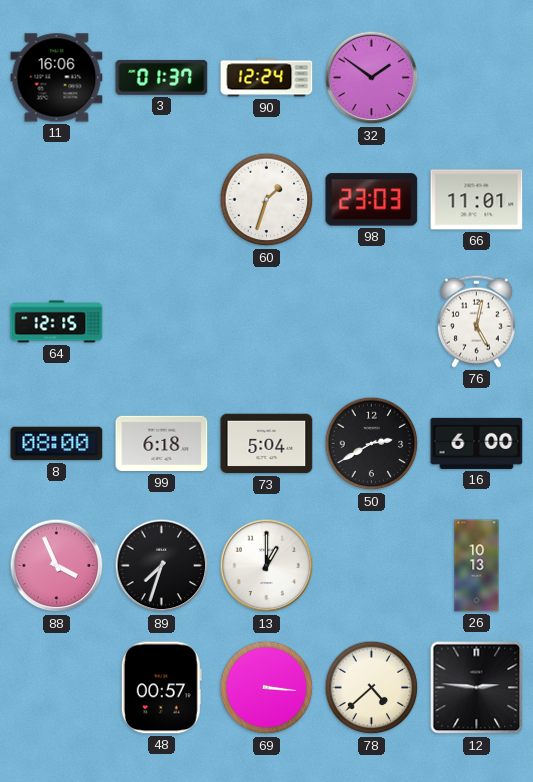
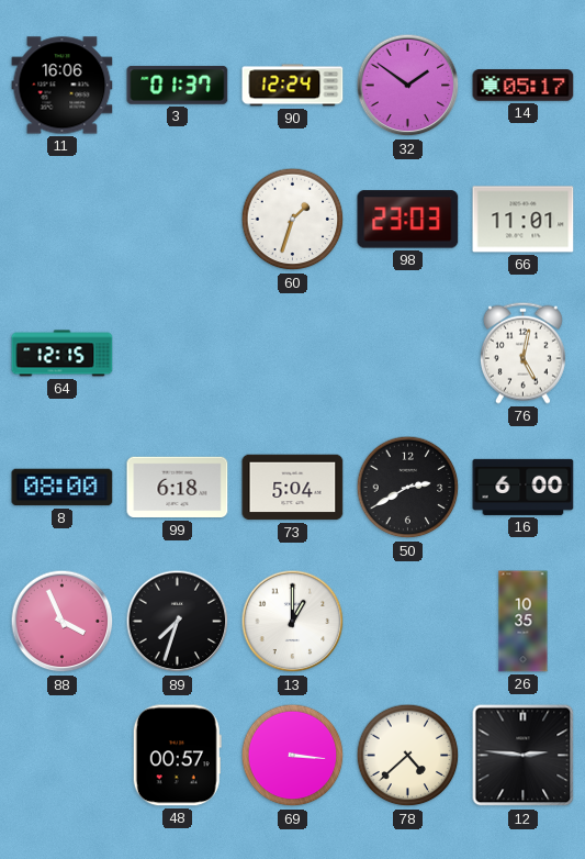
14: none -> 05:17 (524, 86)
26: 10:13 -> 10:35 (524, 622)
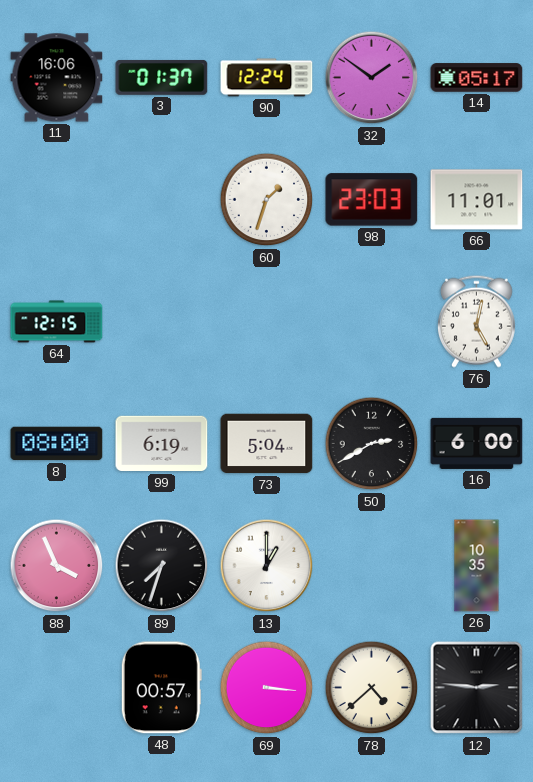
99: 6:18 -> 6:19 (162, 444)
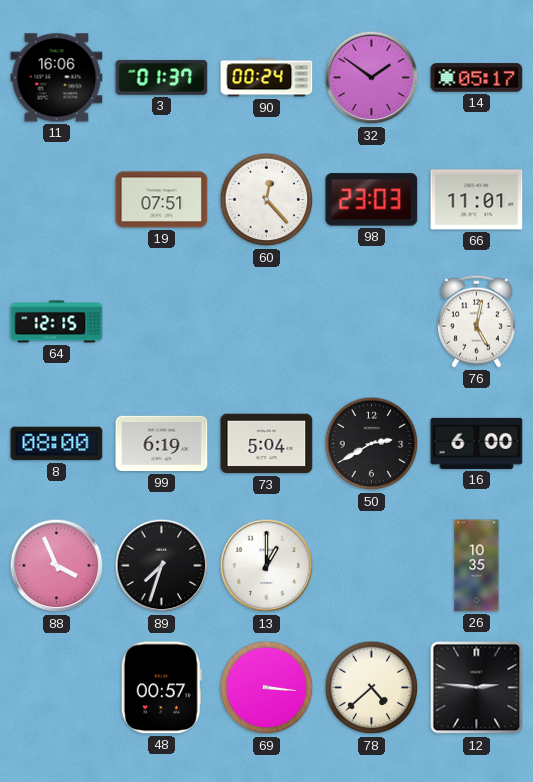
90: 12:24 -> 00:24 (267, 78)
19: none -> 07:51 (162, 200)
60: 1:33 -> 12:23 (267, 200)
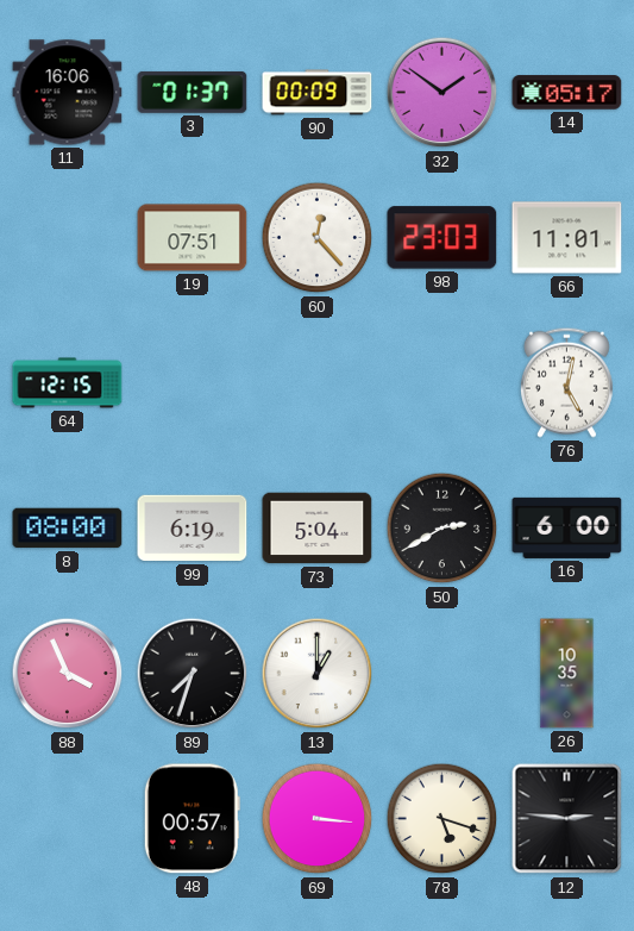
90: 00:24 -> 00:09 (318, 93)
78: 4:38 -> 5:18 (442, 819)
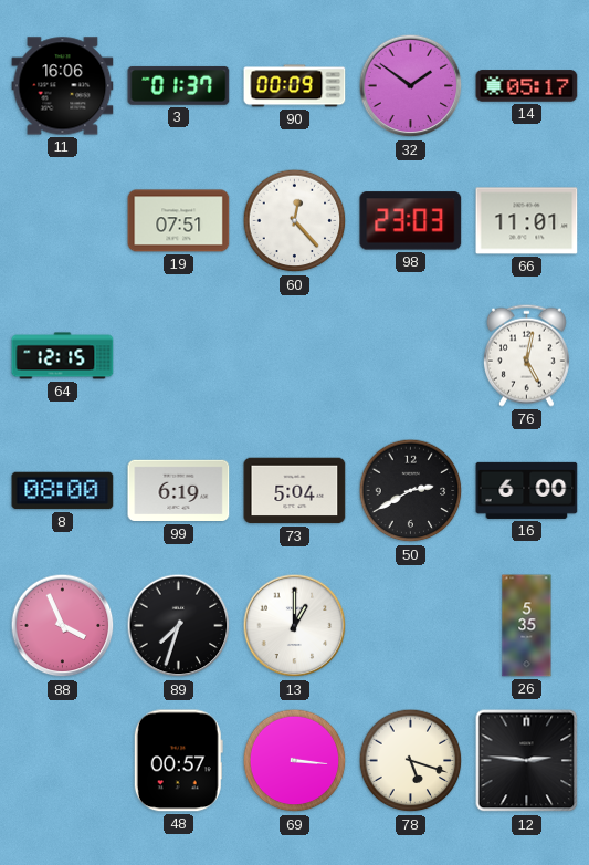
26: 10:35 -> 5:35 (527, 626)
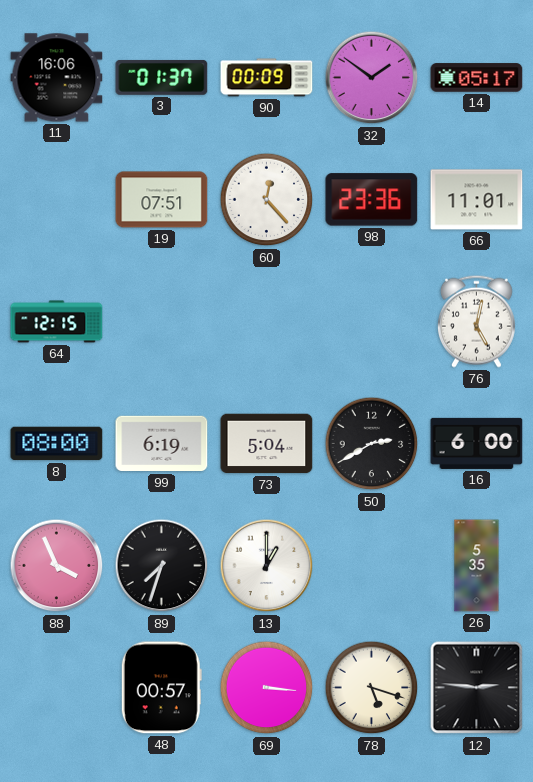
98: 23:03 -> 23:36 (372, 200)
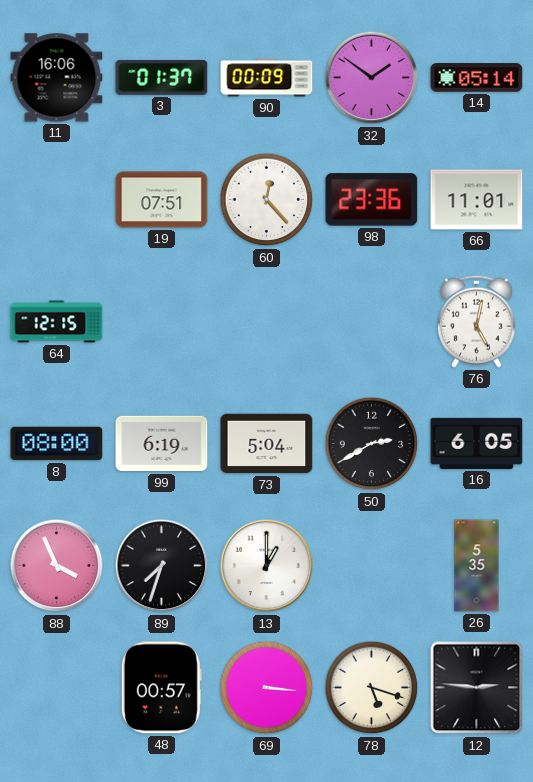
14: 05:17 -> 05:14 (477, 78)
16: 6:00 -> 6:05 (477, 443)
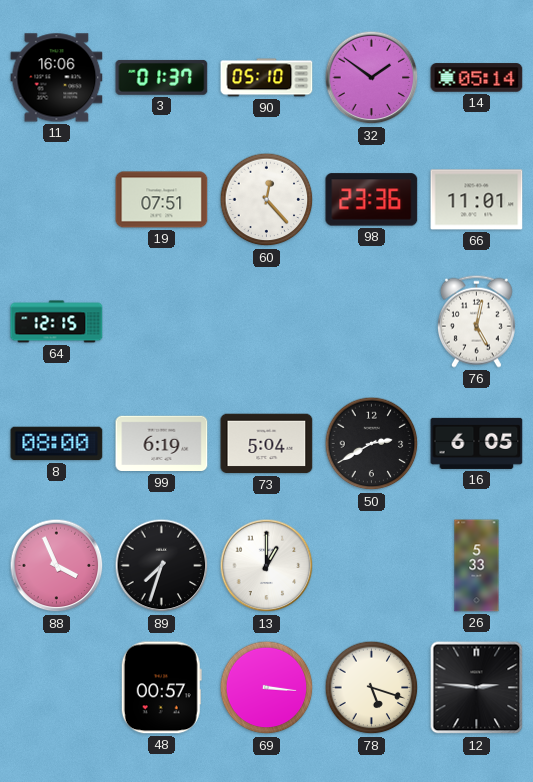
90: 00:09 -> 05:10 (267, 78)
26: 5:35 -> 5:33 (477, 566)
